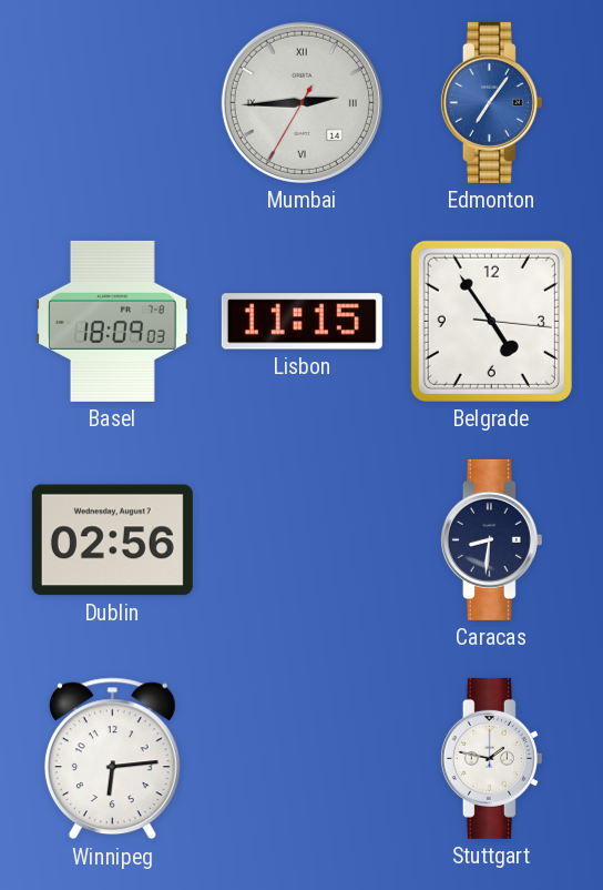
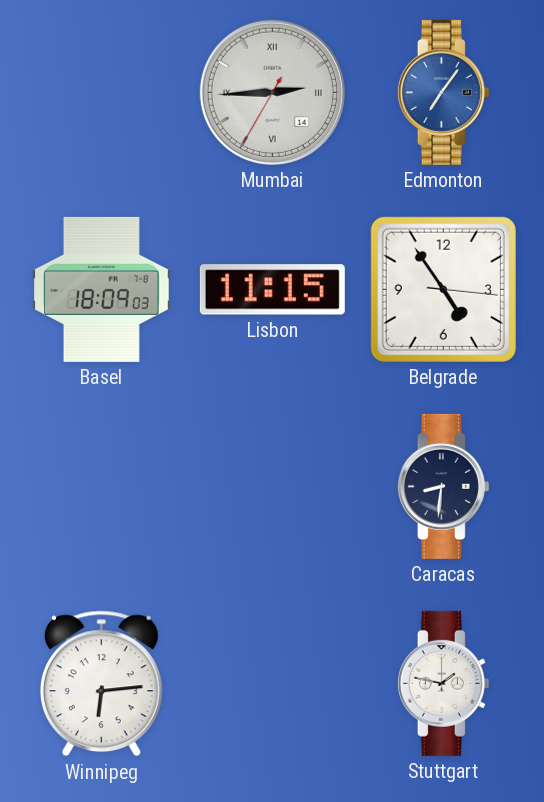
Dublin: 02:56 -> none (112, 540)
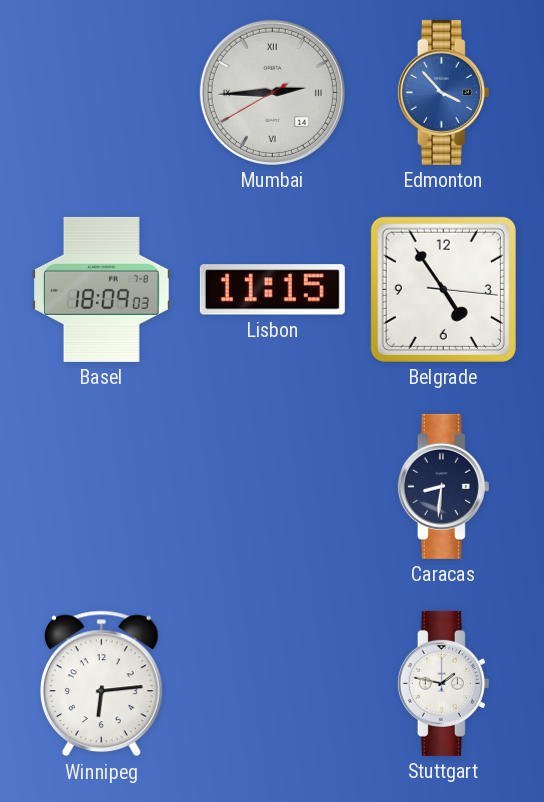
Mumbai: 2:44:35 -> 2:44:40 (272, 92)
Edmonton: 7:06 -> 3:53 (443, 92)
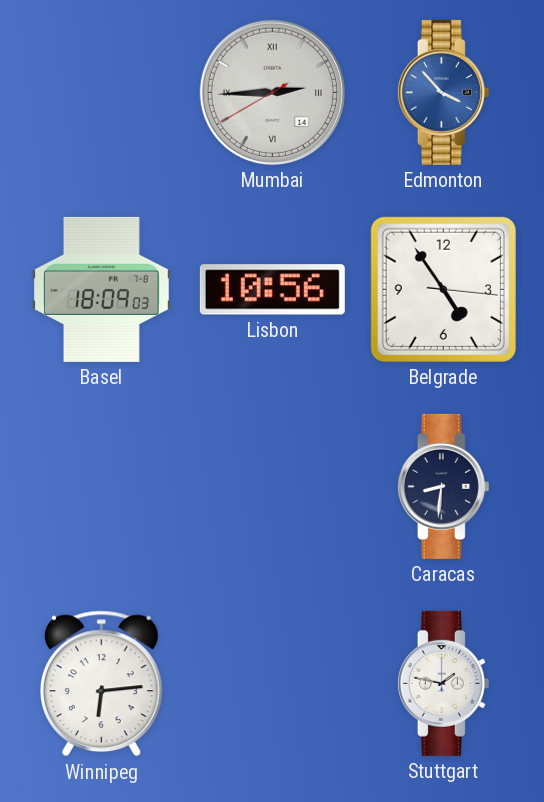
Lisbon: 11:15 -> 10:56 (272, 290)
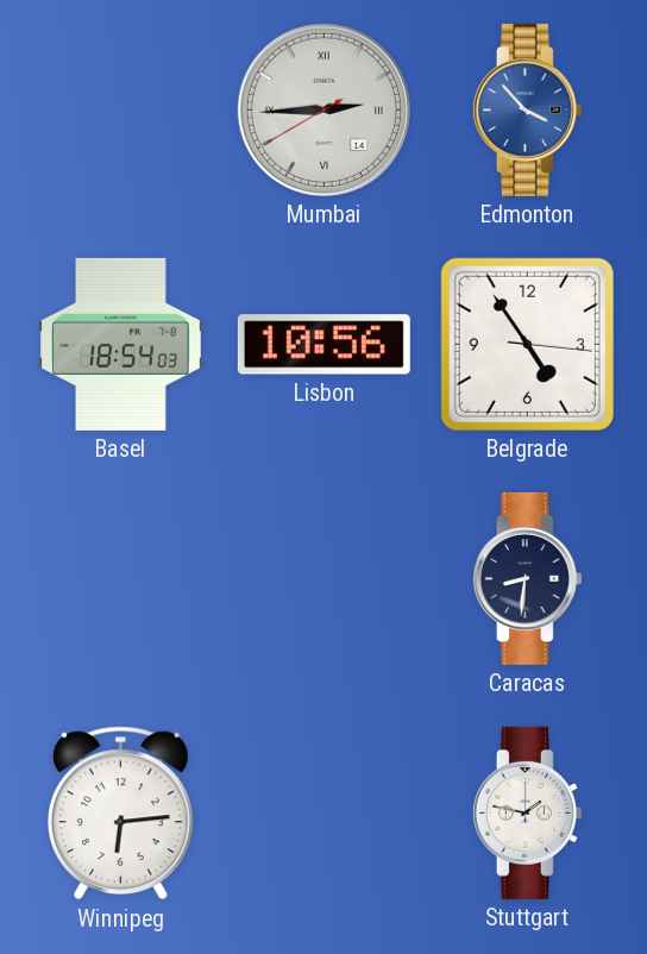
Basel: 18:09 -> 18:54 (121, 344)
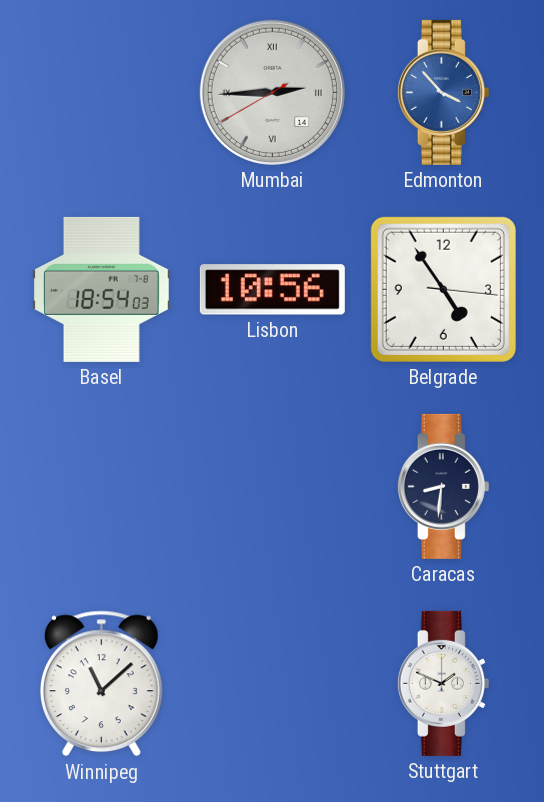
Winnipeg: 6:14 -> 11:08 (101, 684)
Stuttgart: 1:47 -> 1:49 (443, 683)
